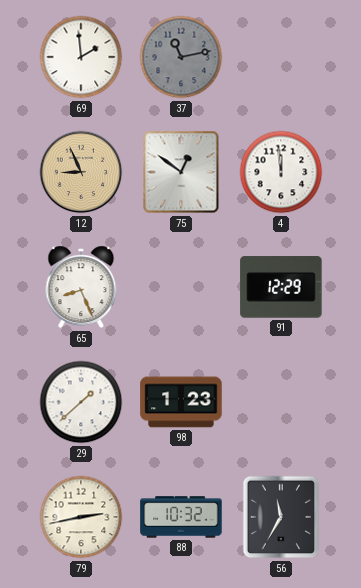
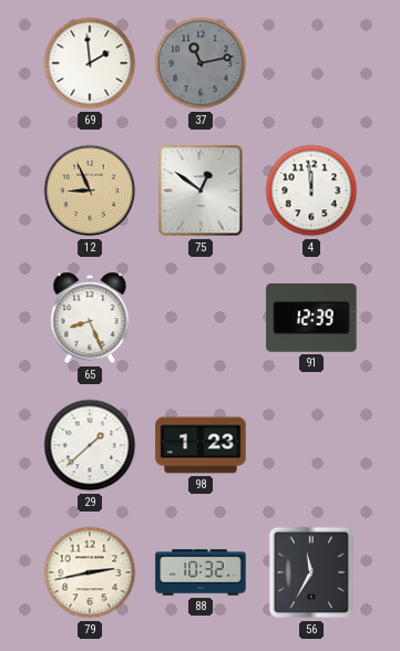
91: 12:29 -> 12:39 (311, 318)
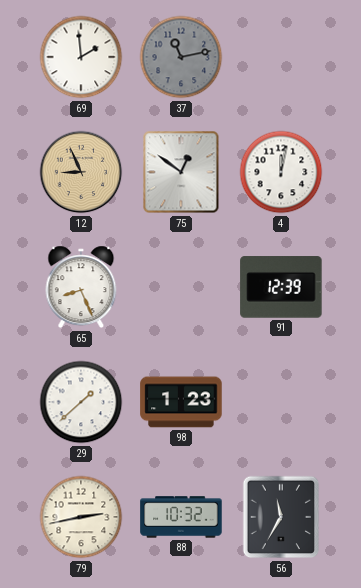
4: 11:59 -> 12:02 (281, 172)
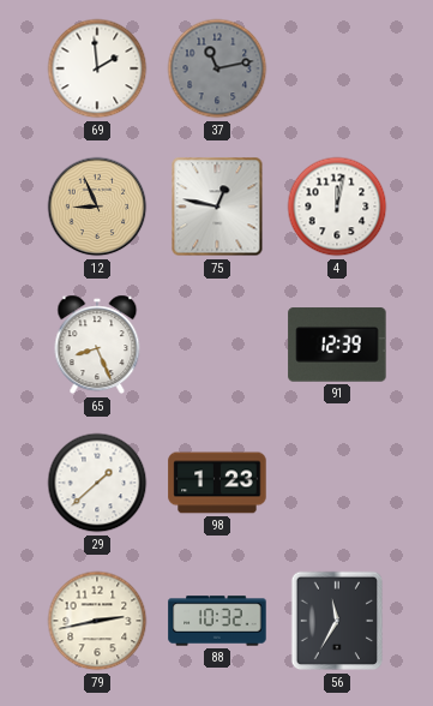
75: 12:51 -> 12:47 (217, 207)
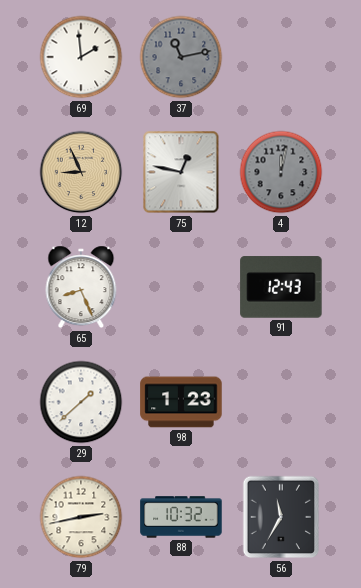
4 dial: white -> grey (281, 172)
91: 12:39 -> 12:43 (281, 287)
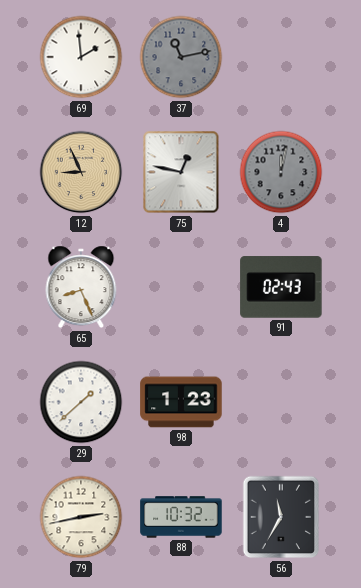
91: 12:43 -> 02:43 (281, 287)
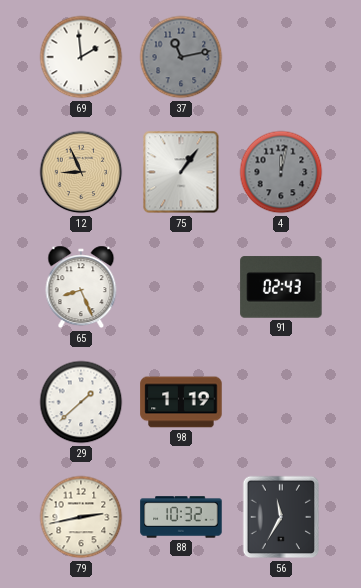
75: 12:47 -> 1:06 (181, 172)
98: 1:23 -> 1:19 (181, 402)
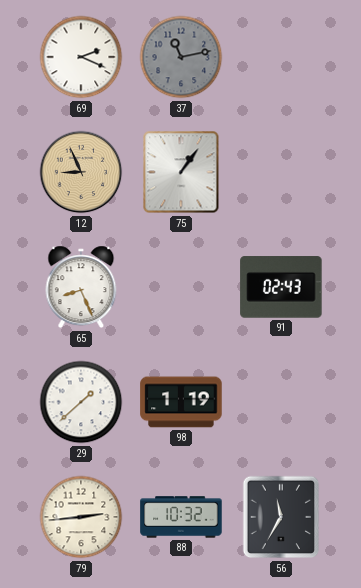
69: 1:59 -> 2:19 (81, 57)
4: 12:02 -> none (281, 172)
79: 2:43 -> 2:44 (81, 517)
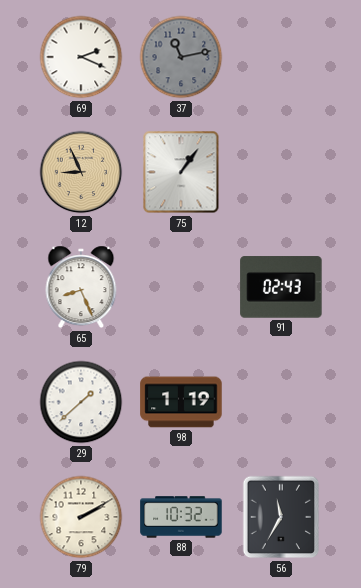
79: 2:44 -> 2:10 (81, 517)
